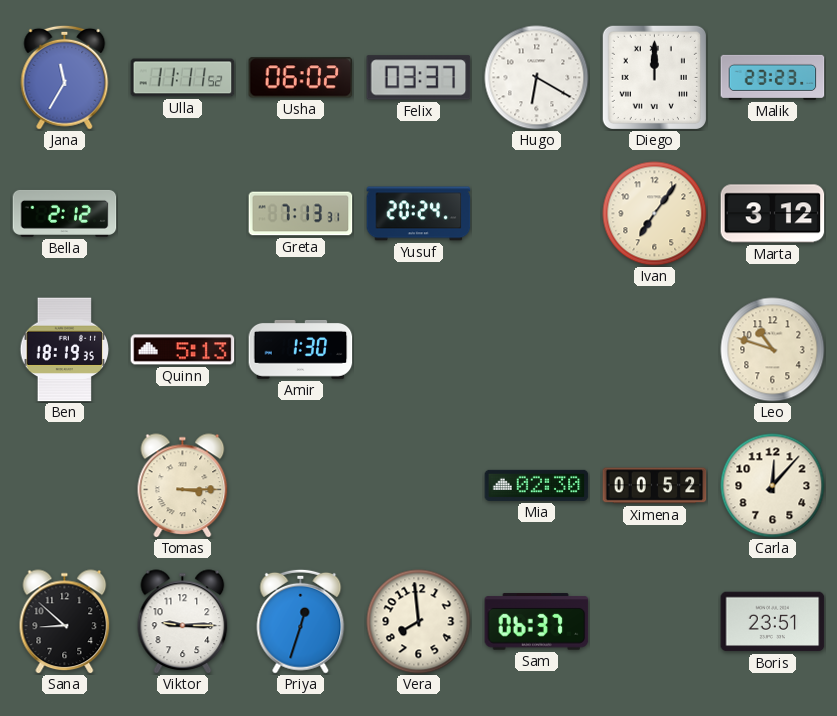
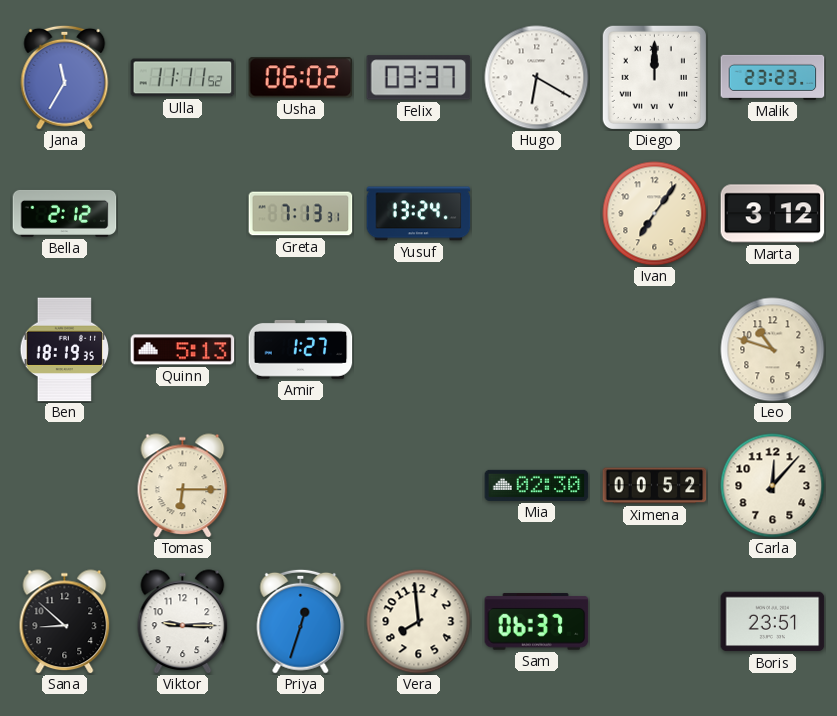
Yusuf: 20:24 -> 13:24 (419, 214)
Amir: 1:30 -> 1:27 (301, 350)
Tomas: 3:15 -> 6:15 (183, 486)
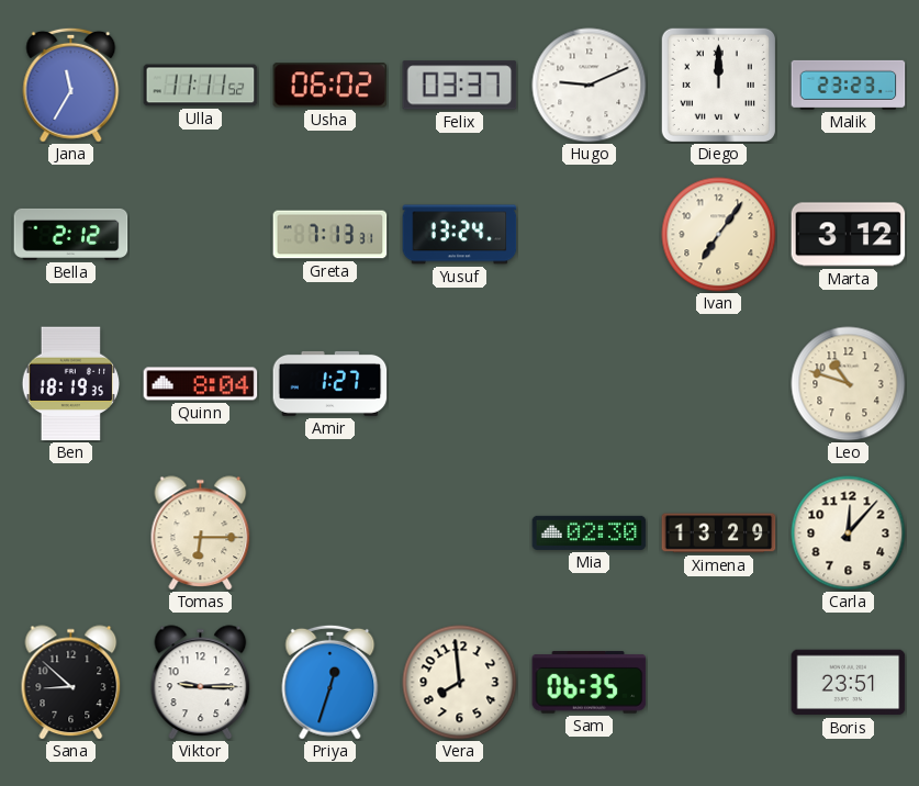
Hugo: 6:20 -> 9:11 (590, 86)
Quinn: 5:13 -> 8:04 (201, 384)
Ximena: 00:52 -> 13:29 (719, 534)
Sam: 06:37 -> 06:35 (590, 683)
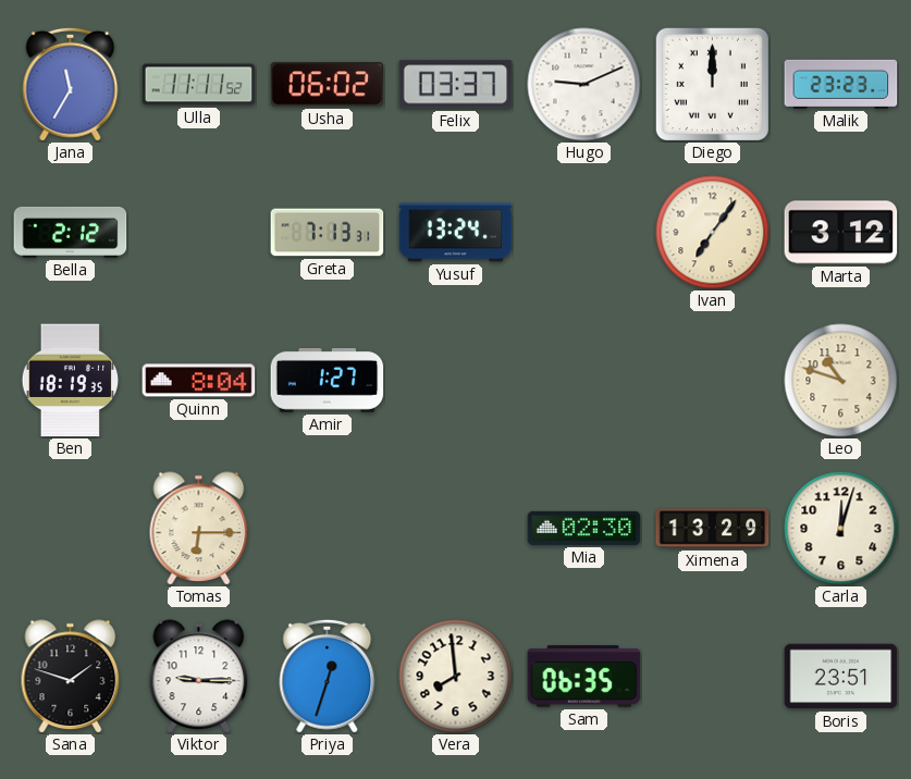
Carla: 12:07 -> 12:03 (841, 529)
Sana: 8:52 -> 1:48 (71, 677)
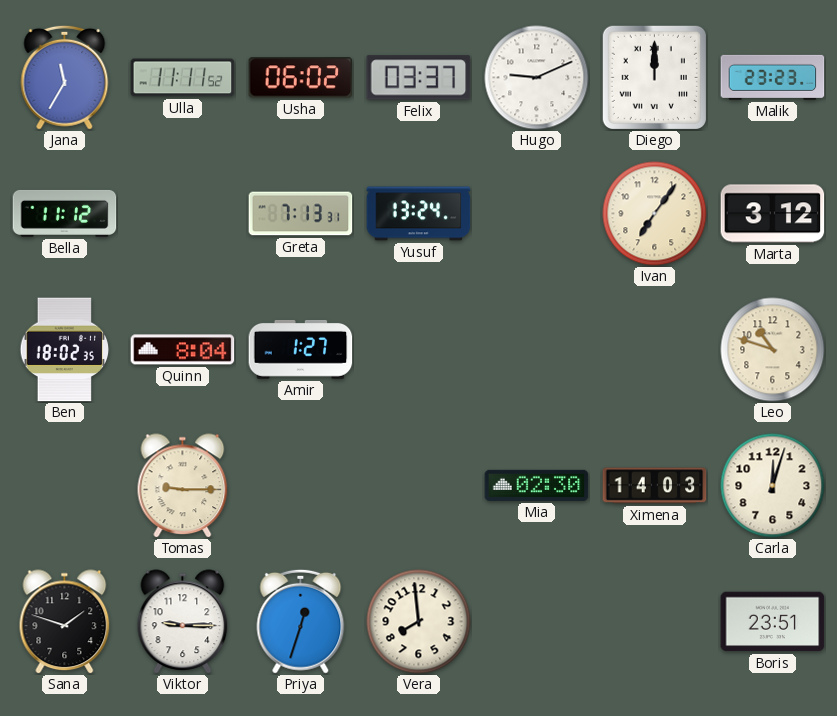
Bella: 2:12 -> 11:12 (65, 213)
Ben: 18:19 -> 18:02 (65, 350)
Tomas: 6:15 -> 9:15 (183, 486)
Ximena: 13:29 -> 14:03 (655, 486)
Sam: 06:35 -> none (584, 677)
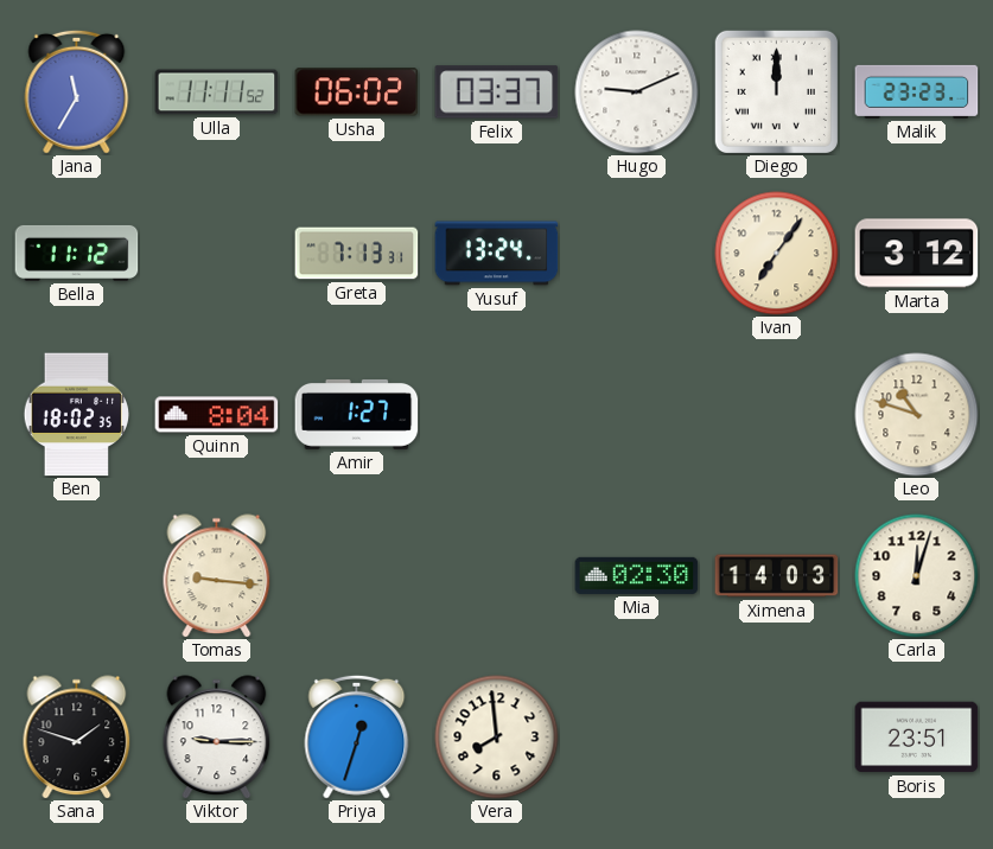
Tomas: 9:15 -> 9:16 (217, 576)
